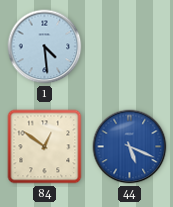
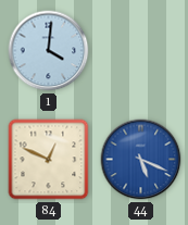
1: 4:29 -> 4:01 (49, 51)
84: 12:51 -> 12:49 (49, 160)
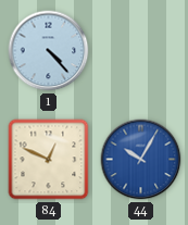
1: 4:01 -> 4:23 (49, 51)
44: 5:19 -> 10:05 (141, 160)
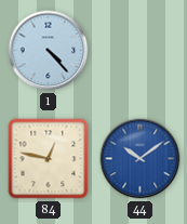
84: 12:49 -> 12:47 (49, 159)
44: 10:05 -> 10:09 (141, 159)
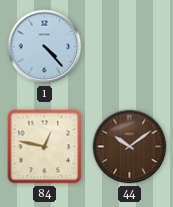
44 dial: blue -> brown (130, 147)
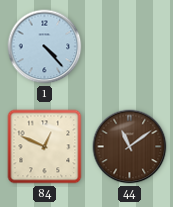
84: 12:47 -> 12:49 (45, 147)
44: 10:09 -> 11:09 (130, 147)
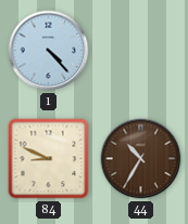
84: 12:49 -> 8:49 (49, 159)
44: 11:09 -> 10:35 (141, 159)
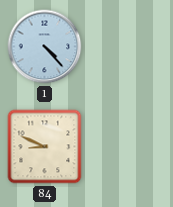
44: 10:35 -> none (141, 159)
